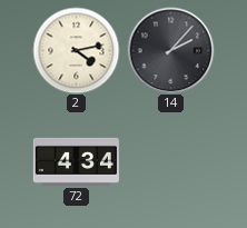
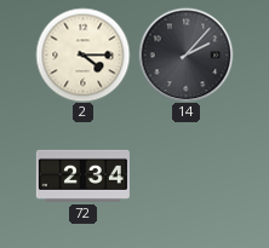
2: 4:13 -> 4:15 (82, 54)
72: 4:34 -> 2:34 (82, 175)
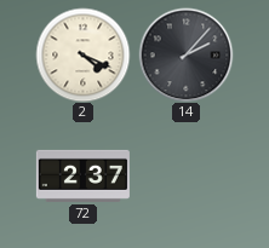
2: 4:15 -> 4:19 (82, 54)
72: 2:34 -> 2:37 (82, 175)
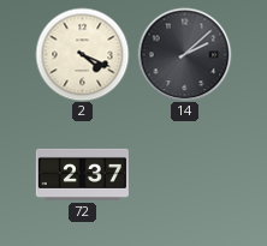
14: 2:07 -> 2:08 (184, 54)
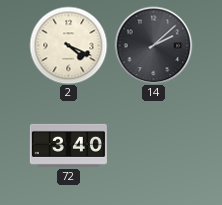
72: 2:37 -> 3:40 (68, 145)
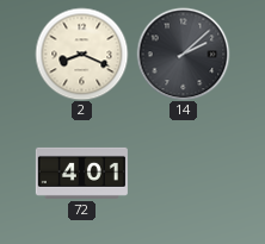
2: 4:19 -> 8:19 (81, 54)
72: 3:40 -> 4:01 (81, 173)
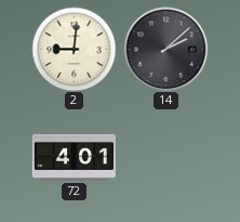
2: 8:19 -> 9:01 (74, 49)
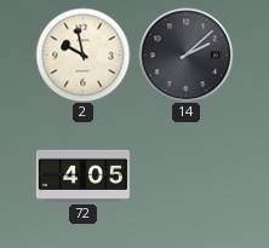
2: 9:01 -> 9:58 (82, 54)
72: 4:01 -> 4:05 (82, 175)
